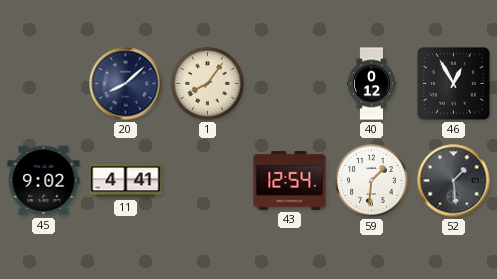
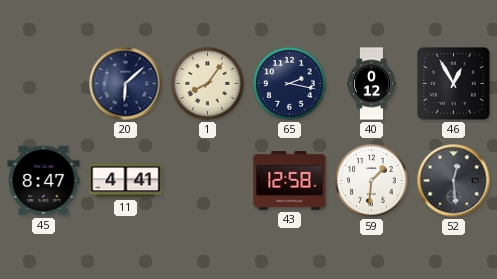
20: 8:08 -> 6:08 (126, 84)
65: none -> 2:17 (290, 84)
45: 9:02 -> 8:47 (44, 181)
43: 12:54 -> 12:58 (290, 181)
52: 1:29 -> 12:29 (454, 181)
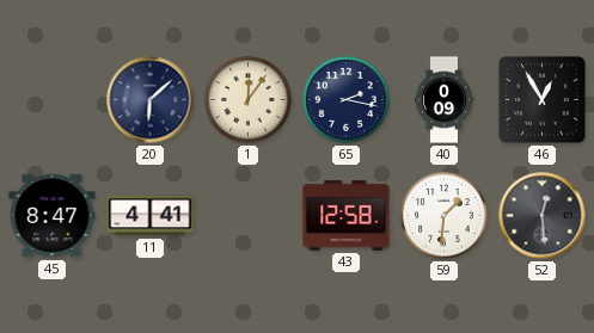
1: 8:06 -> 12:06 (249, 100)
40: 0:12 -> 0:09 (443, 100)
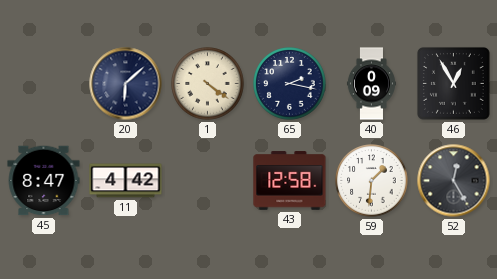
1: 12:06 -> 4:21 (208, 84)
11: 4:41 -> 4:42 (126, 181)
52: 12:29 -> 12:25 (454, 181)
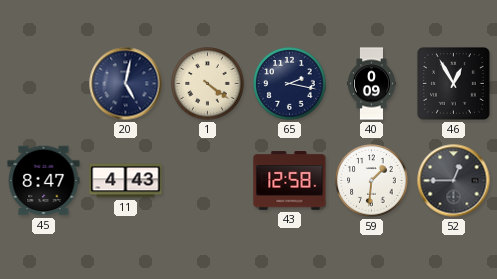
20: 6:08 -> 5:02 (126, 84)
11: 4:42 -> 4:43 (126, 181)
52: 12:25 -> 12:45 (454, 181)
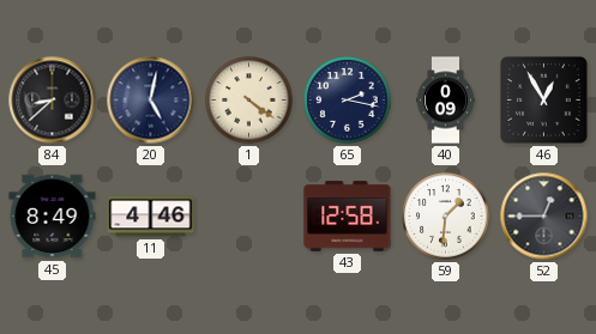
84: none -> 8:38 (53, 101)
45: 8:47 -> 8:49 (53, 217)
11: 4:43 -> 4:46 (151, 217)
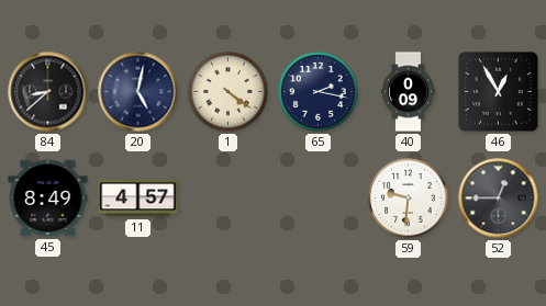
11: 4:46 -> 4:57 (138, 199)
43: 12:58 -> none (348, 217)
59: 1:31 -> 9:31 (409, 199)
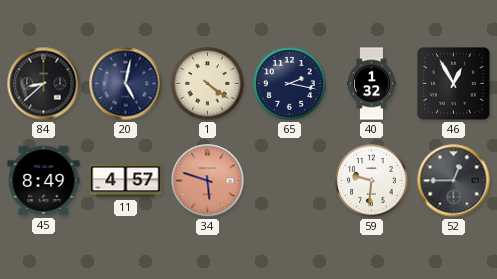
40: 0:09 -> 1:32 (371, 84)
34: none -> 5:48 (208, 181)
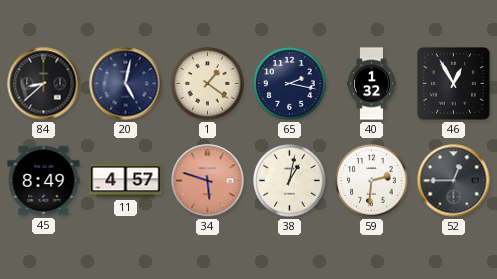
1: 4:21 -> 1:21 (208, 84)
38: none -> 1:02 (290, 181)
59: 9:31 -> 2:31 (372, 181)
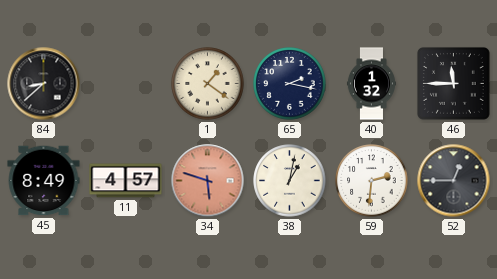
20: 5:02 -> none (126, 84)
46: 12:55 -> 11:45 (453, 83)
